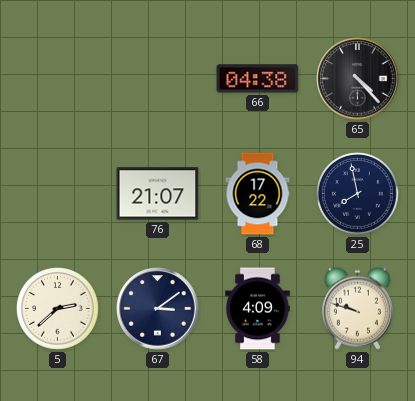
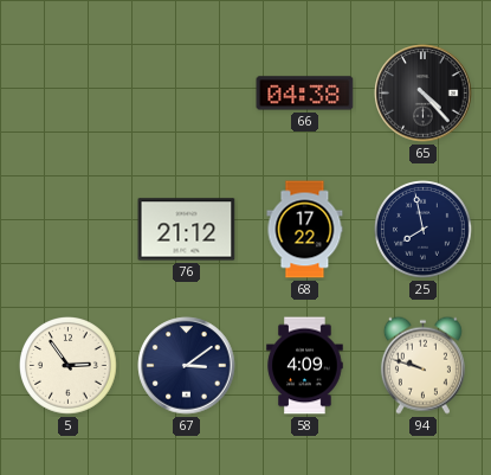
76: 21:07 -> 21:12 (187, 230)
5: 2:38 -> 2:54 (69, 366)
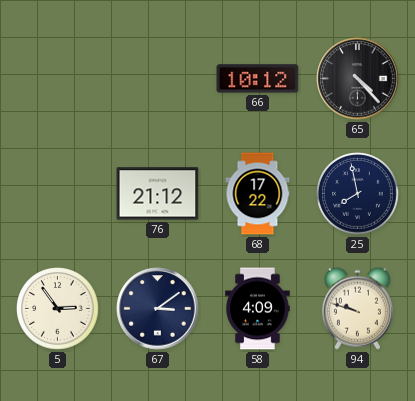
66: 04:38 -> 10:12 (258, 79)
